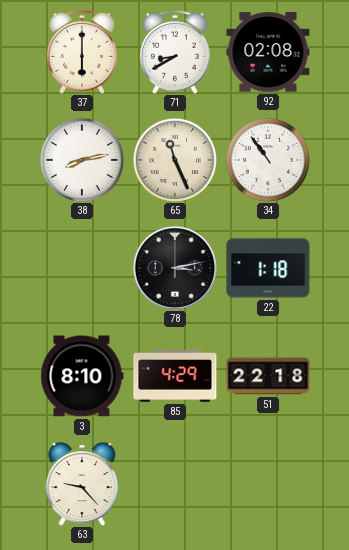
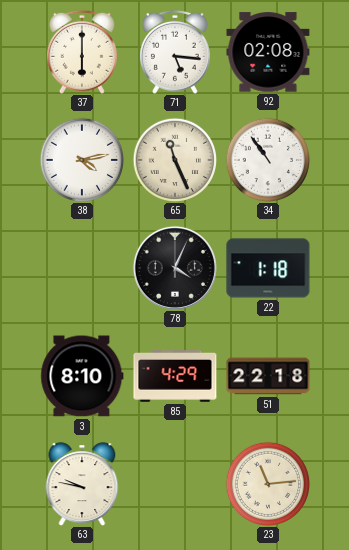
71: 8:40 -> 5:16 (175, 52)
38: 8:13 -> 4:13 (82, 160)
78: 3:13 -> 4:04 (175, 268)
63: 9:23 -> 9:47 (82, 484)
23: none -> 11:14 (268, 484)
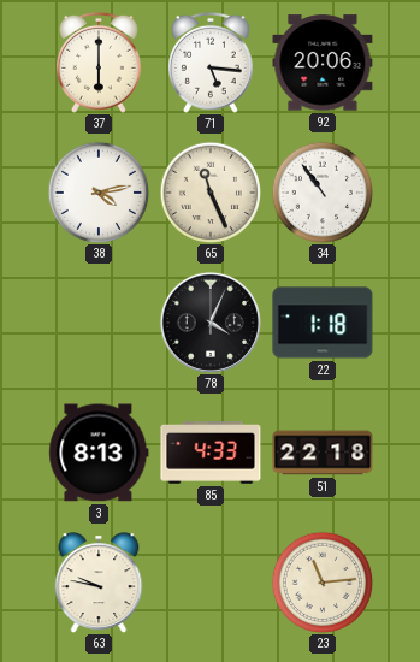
92: 02:08 -> 20:06 (323, 63)
3: 8:10 -> 8:13 (99, 453)
85: 4:29 -> 4:33 (211, 454)
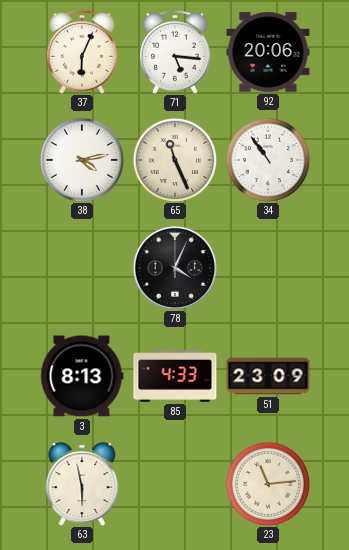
37: 6:00 -> 6:04 (82, 52)
22: 1:18 -> none (323, 323)
51: 22:18 -> 23:09 (268, 376)
63: 9:47 -> 5:58 (82, 484)
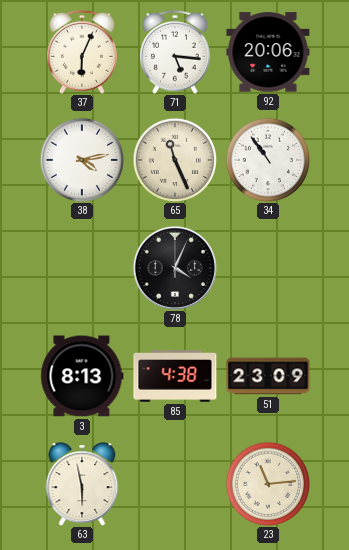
85: 4:33 -> 4:38 (175, 377)
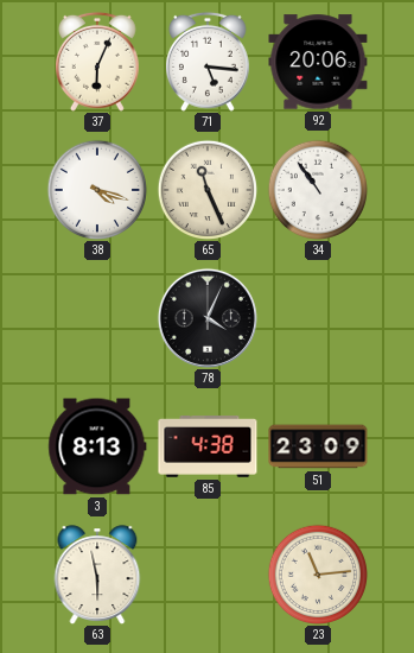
38: 4:13 -> 4:18 (97, 190)
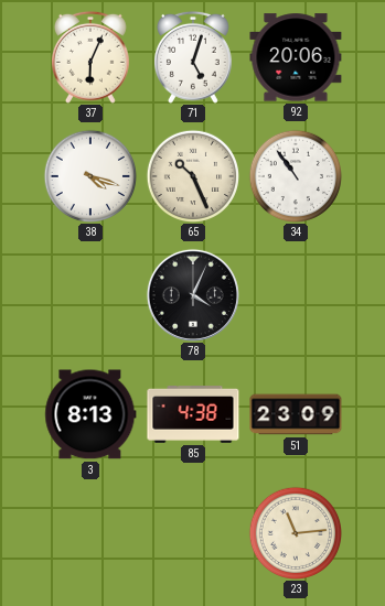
71: 5:16 -> 5:03 (193, 57)
65: 11:26 -> 10:26 (193, 176)
63: 5:58 -> none (97, 575)
